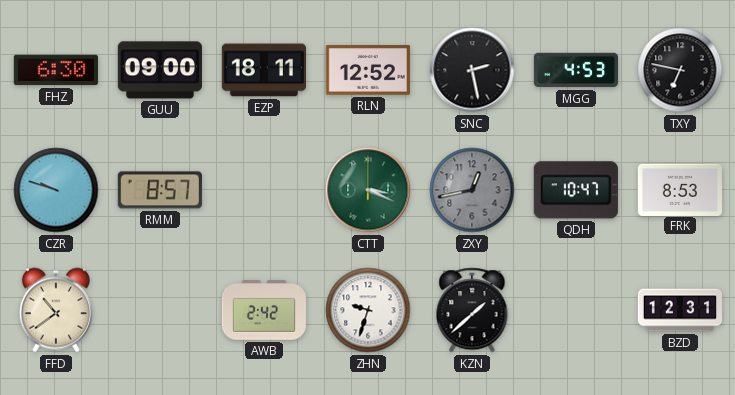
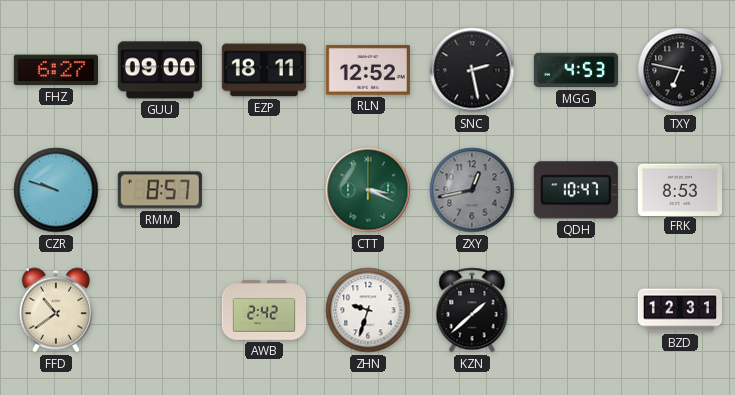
FHZ: 6:30 -> 6:27 (56, 70)
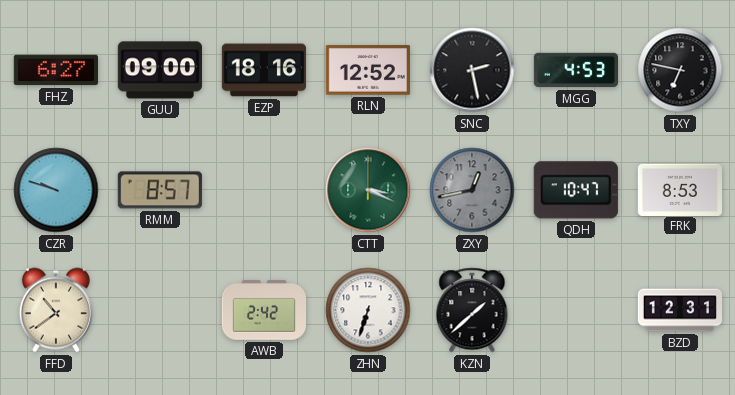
EZP: 18:11 -> 18:16 (263, 70)
ZHN: 9:33 -> 6:33 (368, 310)
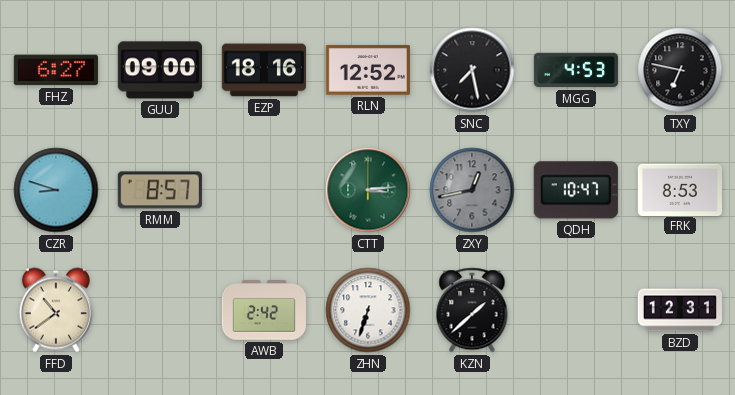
SNC: 2:28 -> 7:28 (472, 70)
CZR: 9:48 -> 8:48 (56, 190)
CTT: 3:19 -> 3:14 (368, 190)
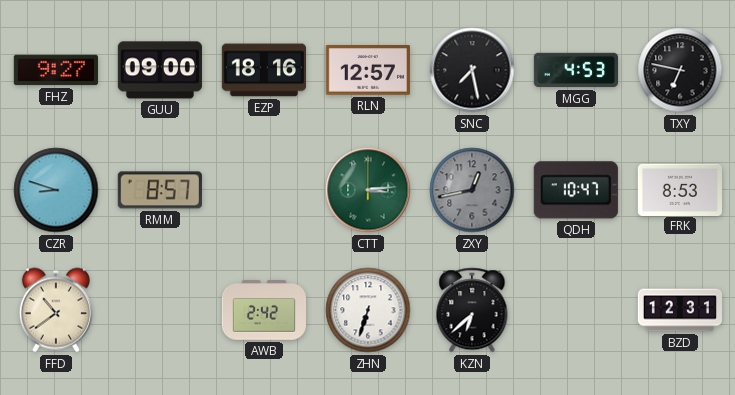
FHZ: 6:27 -> 9:27 (56, 70)
RLN: 12:52 -> 12:57 (368, 71)
KZN: 1:38 -> 6:38 (472, 310)
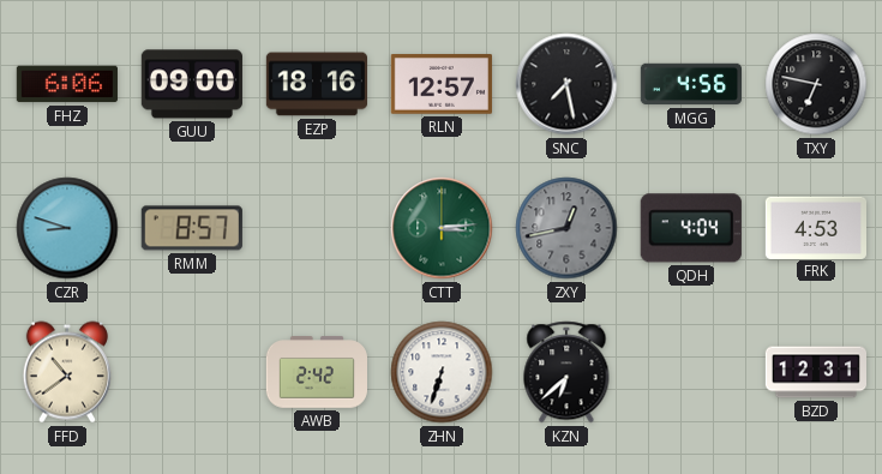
FHZ: 9:27 -> 6:06 (67, 84)
MGG: 4:53 -> 4:56 (690, 84)
QDH: 10:47 -> 4:04 (691, 228)
FRK: 8:53 -> 4:53 (815, 227)
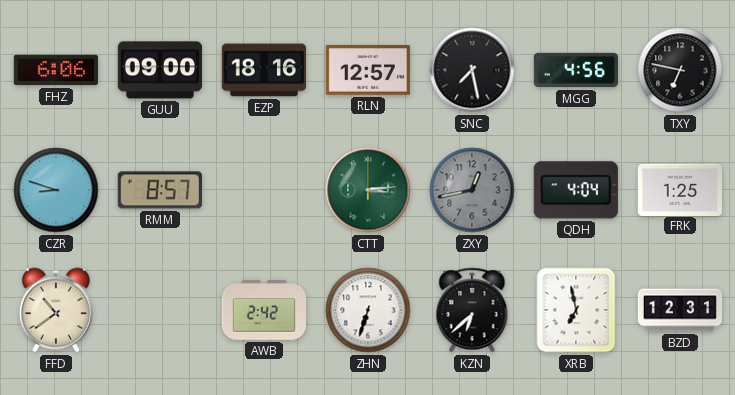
FRK: 4:53 -> 1:25 (679, 189)
XRB: none -> 6:58 (576, 310)
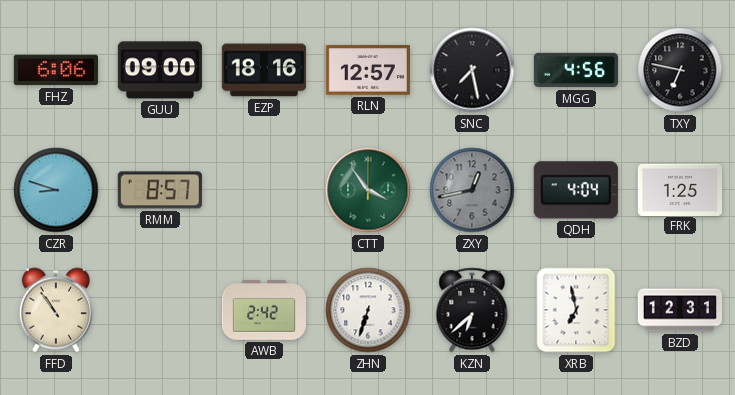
CTT: 3:14 -> 3:54 (368, 190)
FFD: 10:39 -> 10:54 (56, 310)
